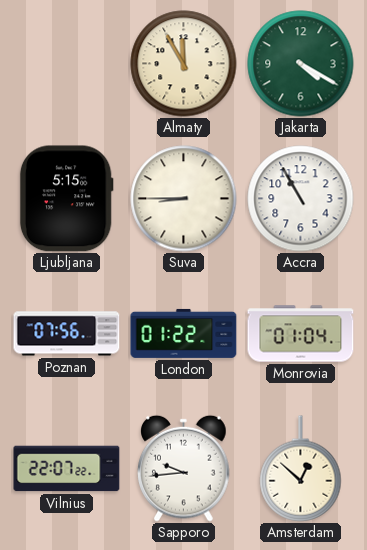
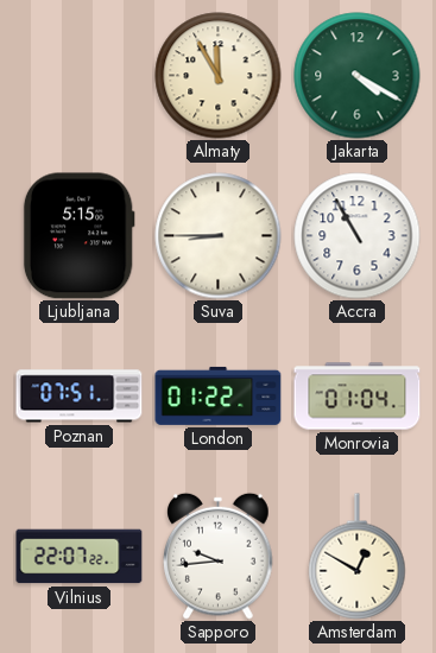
Poznan: 07:56 -> 07:51 (80, 397)
Amsterdam: 12:52 -> 12:50 (358, 557)
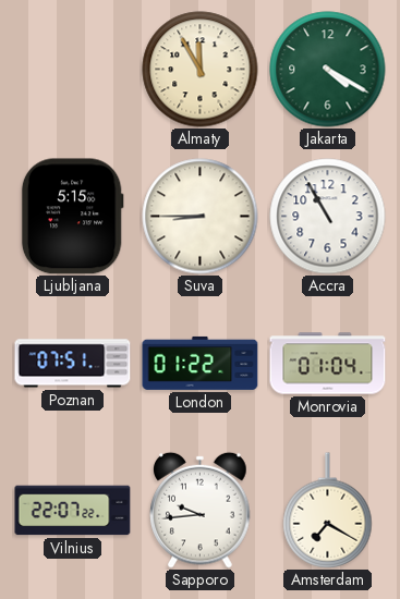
Amsterdam: 12:50 -> 7:20 (328, 511)
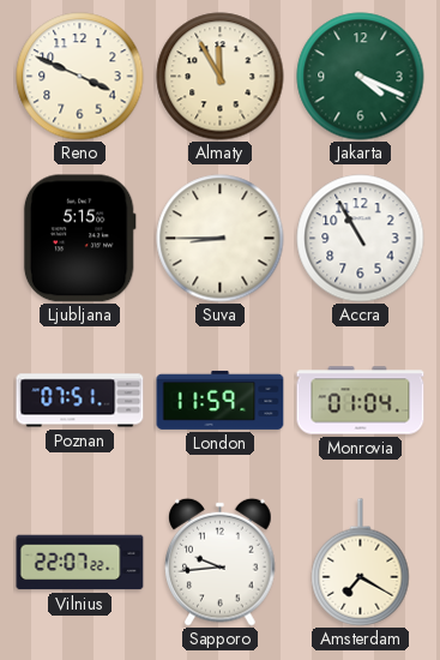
Reno: none -> 3:49 (80, 77)
Jakarta: 4:20 -> 4:19 (361, 77)
London: 01:22 -> 11:59 (221, 400)
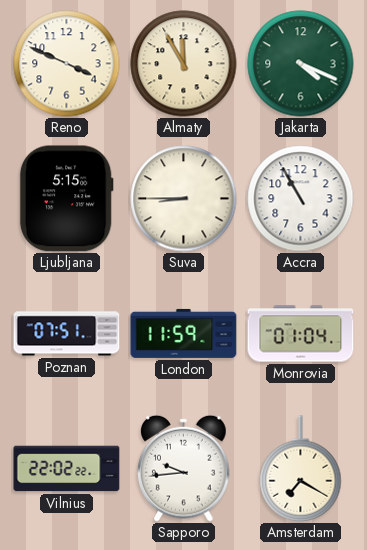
Vilnius: 22:07 -> 22:02 (67, 469)
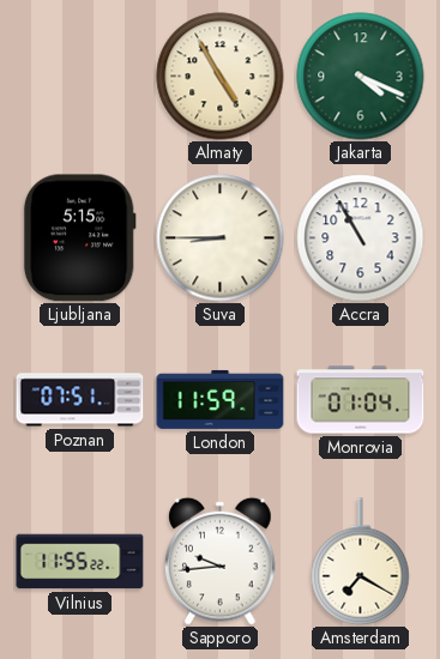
Reno: 3:49 -> none (67, 64)
Almaty: 11:55 -> 4:55 (221, 77)
Vilnius: 22:02 -> 11:55 (80, 562)
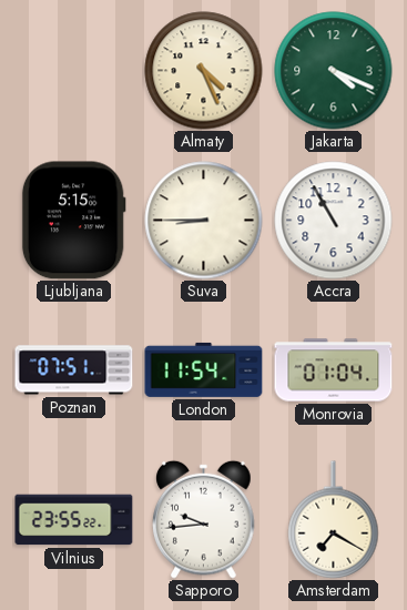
Almaty: 4:55 -> 4:26 (204, 71)
London: 11:59 -> 11:54 (204, 369)
Vilnius: 11:55 -> 23:55 (74, 520)
